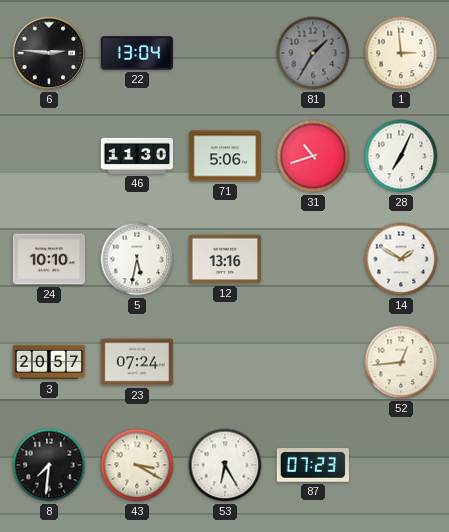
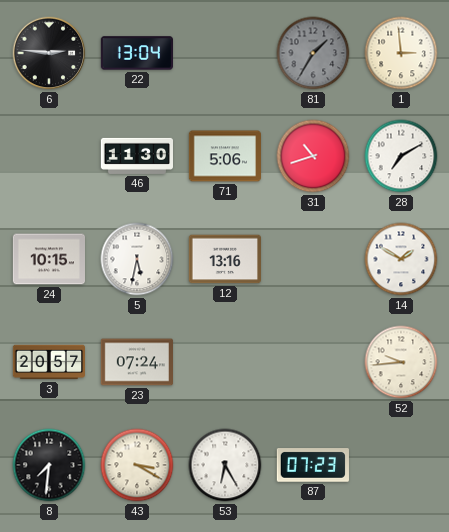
28: 7:04 -> 7:10 (401, 156)
24: 10:10 -> 10:15 (48, 259)
52: 12:44 -> 9:44 (401, 362)
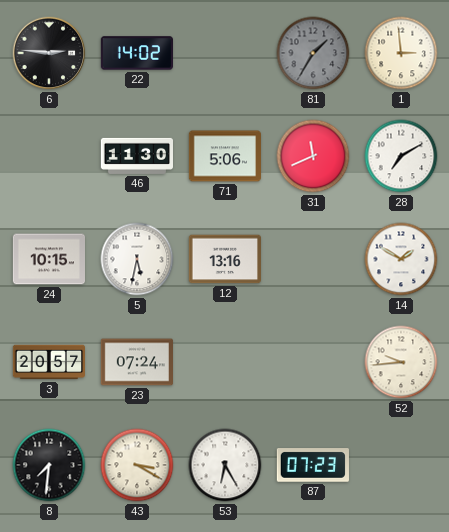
22: 13:04 -> 14:02 (136, 53)
31: 10:42 -> 11:41 (313, 156)
